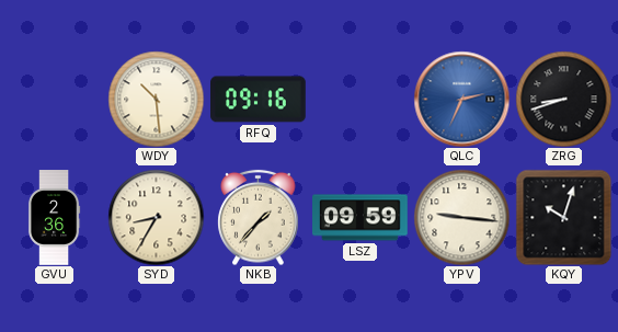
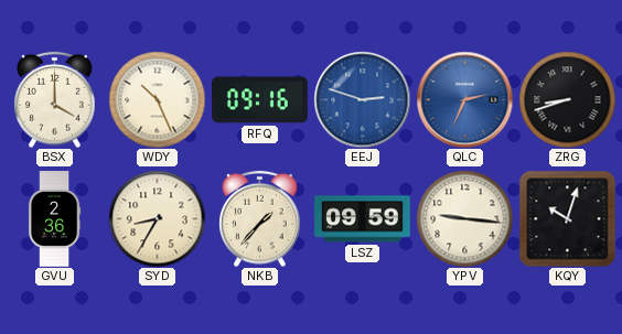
BSX: none -> 4:00 (55, 99)
WDY: 10:29 -> 10:26 (157, 99)
EEJ: none -> 2:48 (362, 99)
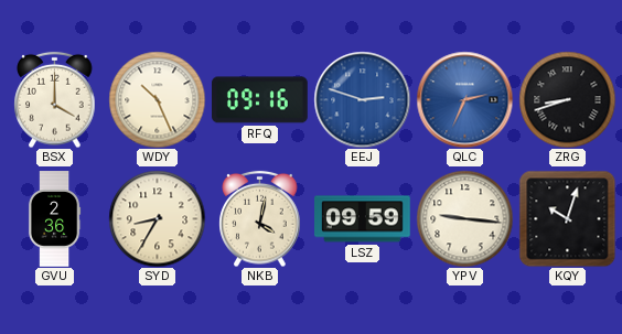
NKB: 1:37 -> 4:02 (260, 218)
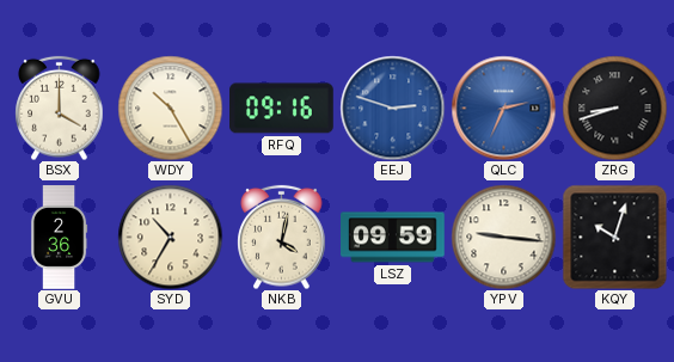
WDY: 10:26 -> 10:25 (170, 108)
SYD: 8:35 -> 10:35 (170, 237)
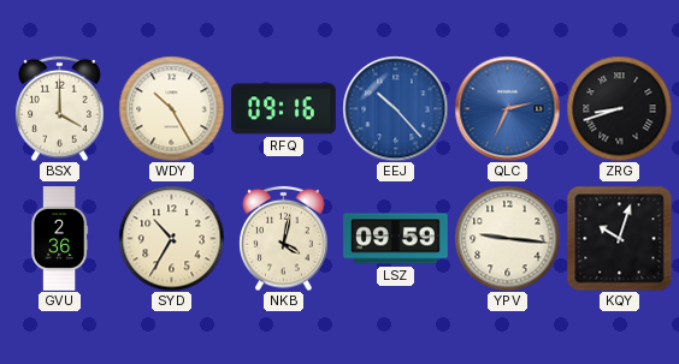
EEJ: 2:48 -> 10:23 (395, 108)
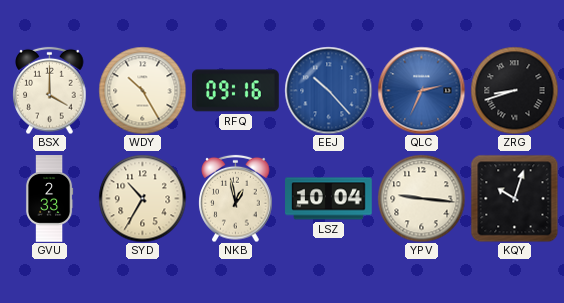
GVU: 2:36 -> 2:33 (49, 199)
NKB: 4:02 -> 12:58 (236, 198)
LSZ: 09:59 -> 10:04 (329, 199)
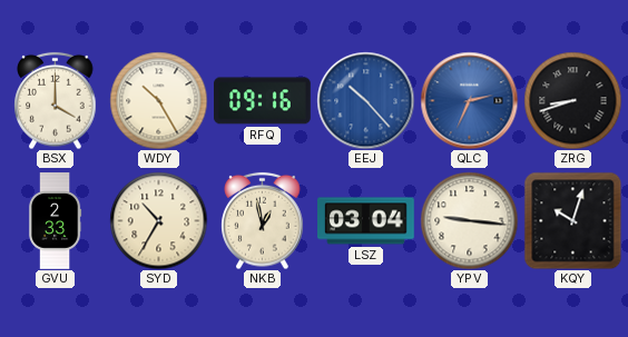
LSZ: 10:04 -> 03:04 (366, 221)
